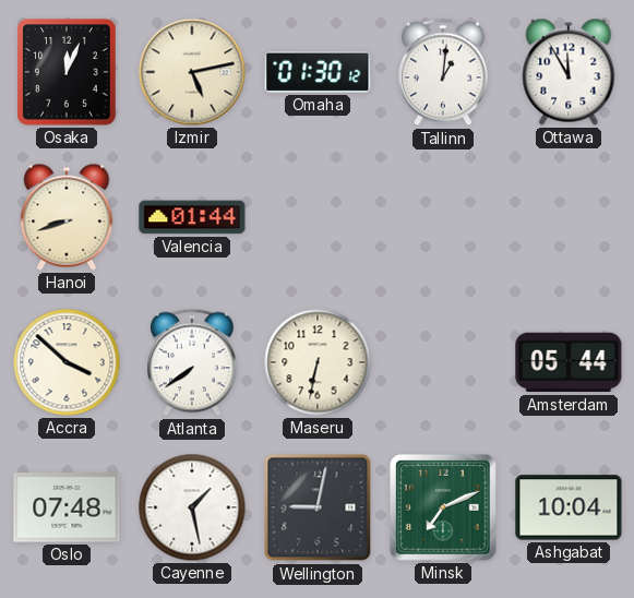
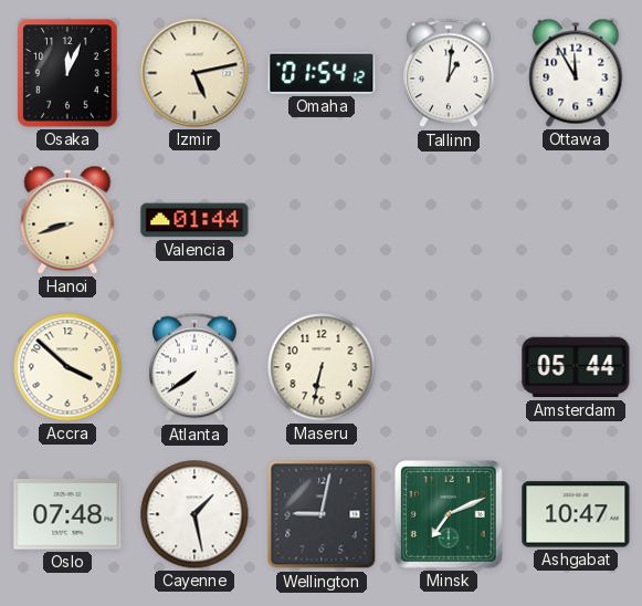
Omaha: 01:30 -> 01:54 (322, 73)
Ashgabat: 10:04 -> 10:47 (576, 514)
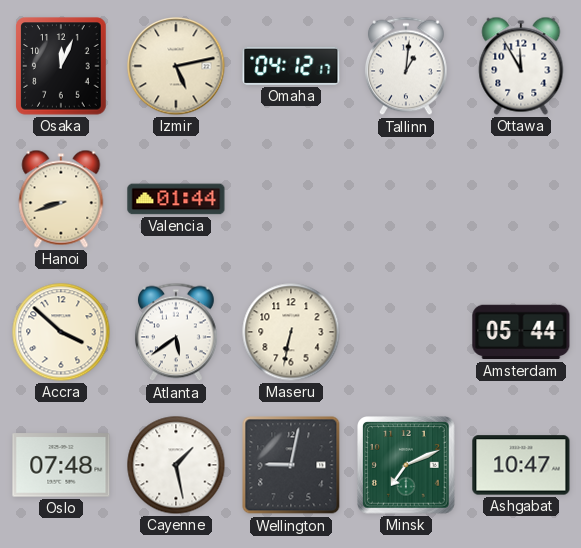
Omaha: 01:54 -> 04:12 (291, 66)
Atlanta: 7:39 -> 5:39 (176, 332)
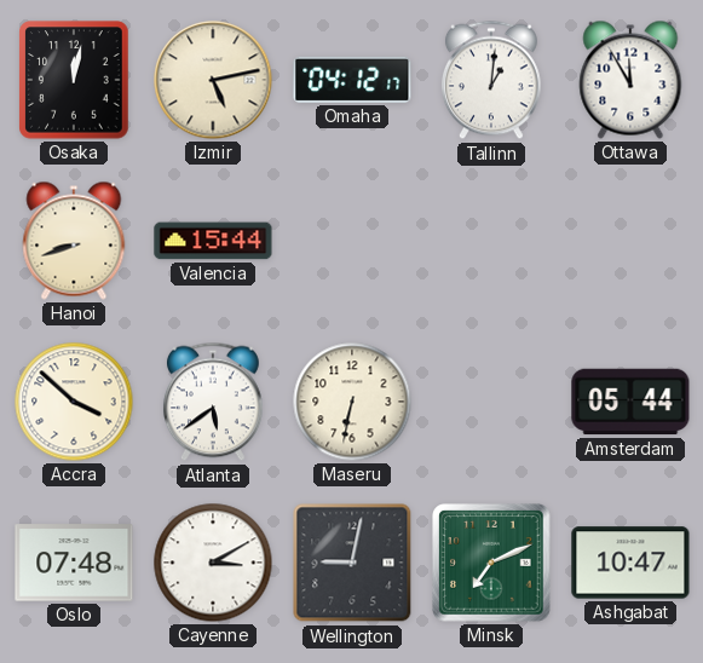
Osaka: 12:04 -> 12:02 (74, 80)
Valencia: 01:44 -> 15:44 (213, 241)
Cayenne: 1:28 -> 3:10 (213, 563)
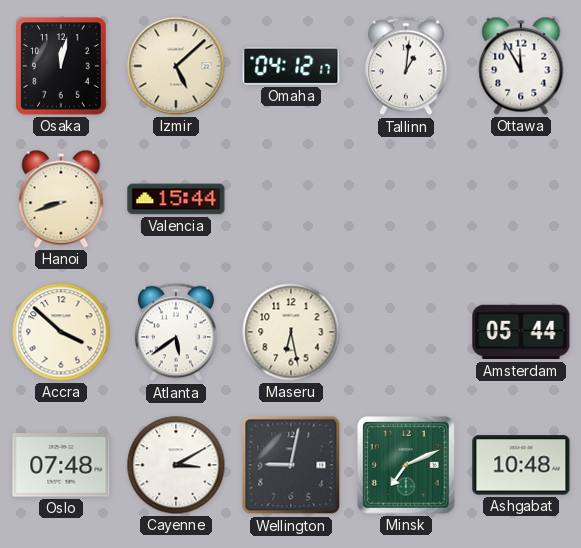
Izmir: 5:13 -> 5:08 (176, 66)
Maseru: 6:32 -> 6:28 (291, 332)
Ashgabat: 10:47 -> 10:48 (521, 465)
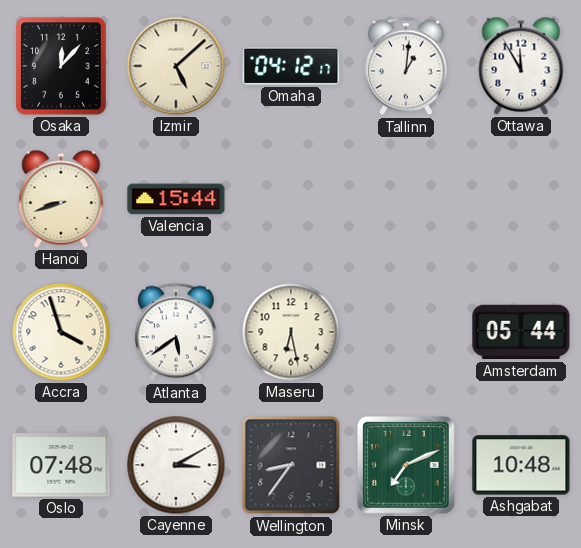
Osaka: 12:02 -> 12:07 (61, 66)
Accra: 3:52 -> 3:57 (61, 332)
Wellington: 9:02 -> 8:36 (291, 465)
